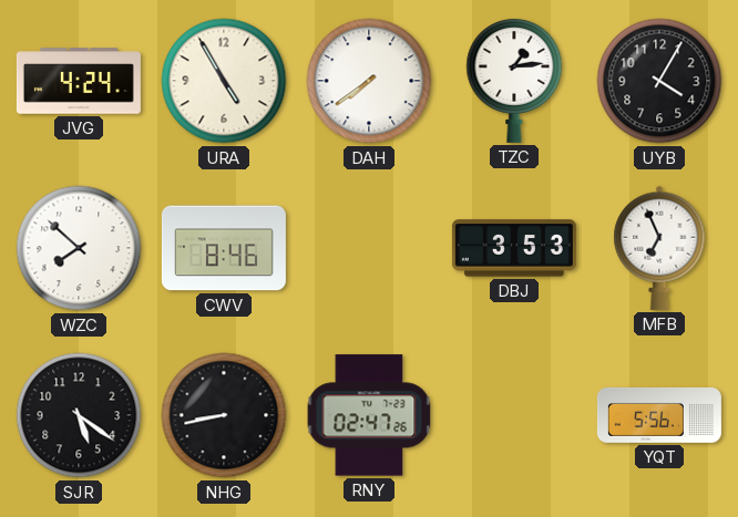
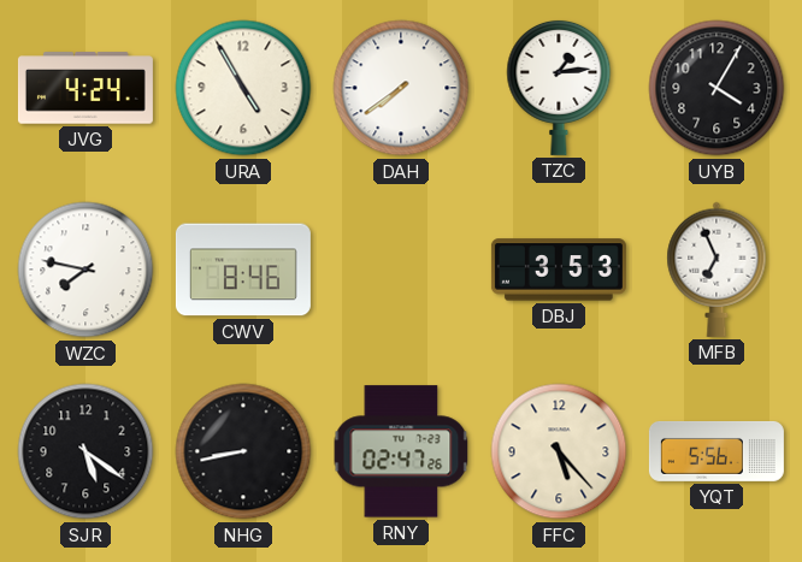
WZC: 7:52 -> 7:47 (85, 270)
FFC: none -> 5:23 (559, 451)
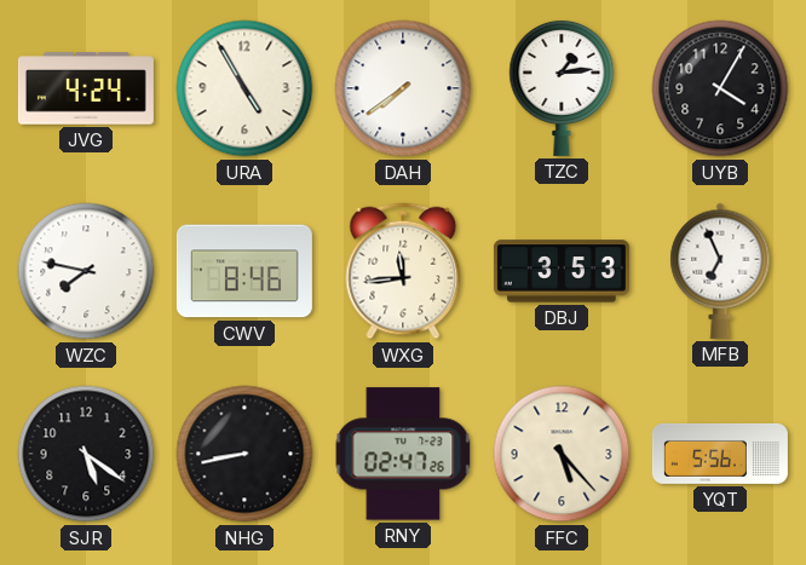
WXG: none -> 11:44 (403, 271)
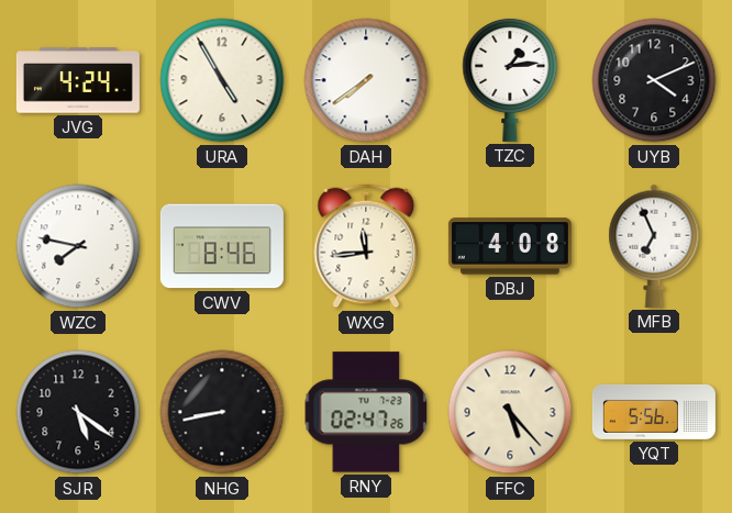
UYB: 4:05 -> 4:11 (654, 80)
DBJ: 3:53 -> 4:08 (510, 246)
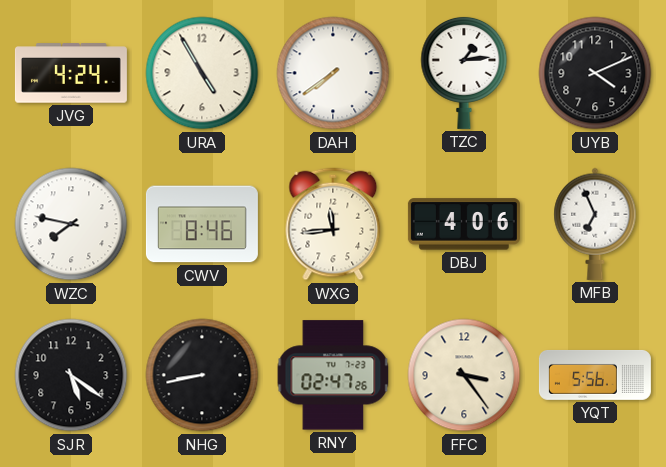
DBJ: 4:08 -> 4:06 (464, 224)
FFC: 5:23 -> 3:24 (464, 375)
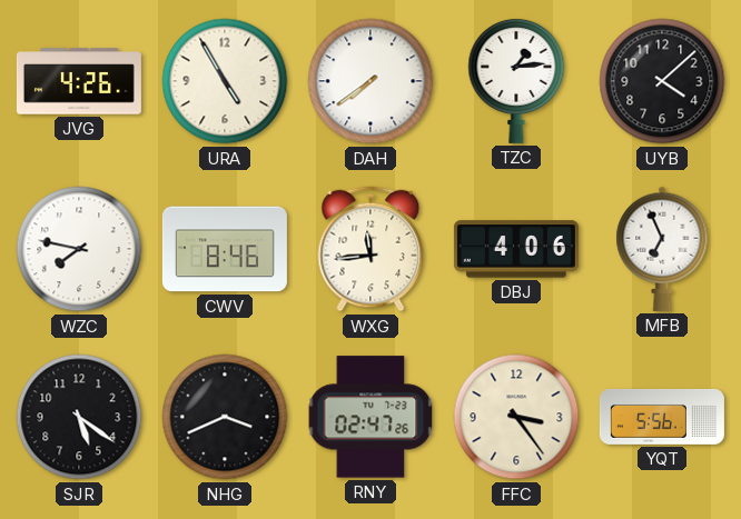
JVG: 4:24 -> 4:26 (79, 81)
UYB: 4:11 -> 4:08 (662, 81)
NHG: 8:43 -> 3:41 (225, 417)
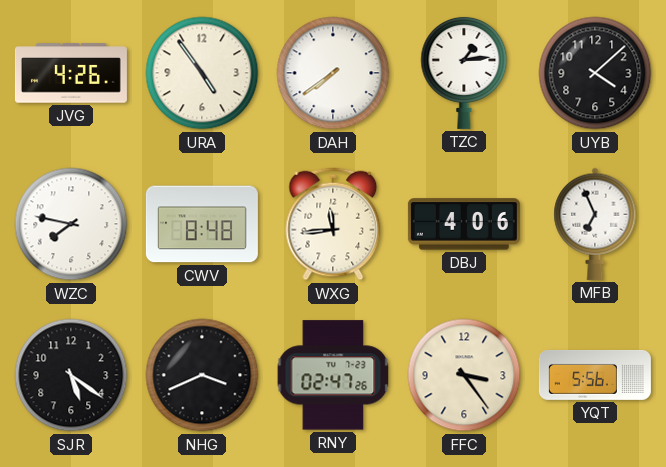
URA: 4:55 -> 4:54 (202, 73)
CWV: 8:46 -> 8:48 (202, 224)
